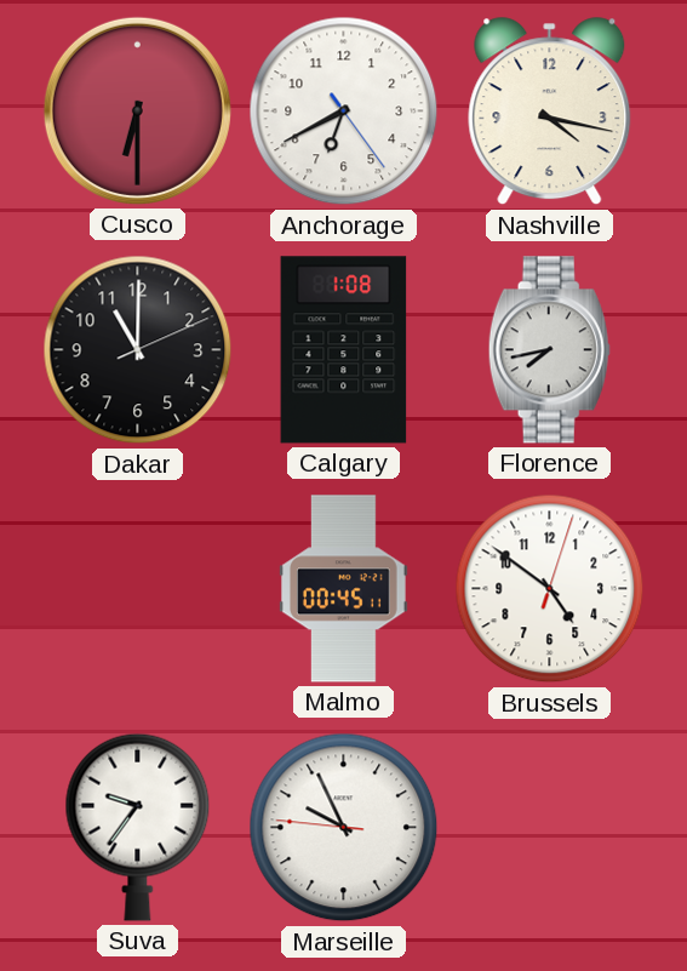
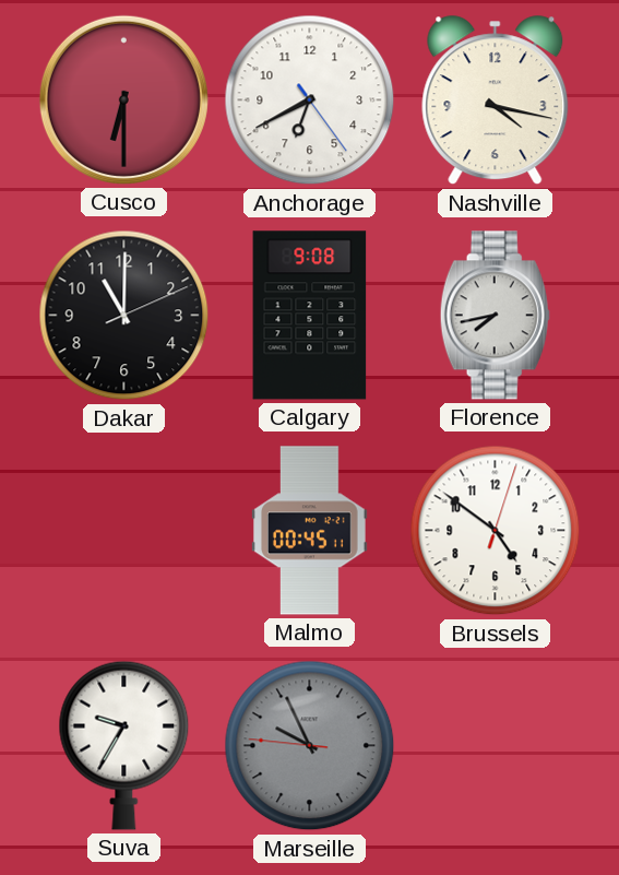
Calgary: 1:08 -> 9:08 (310, 316)
Suva: 9:36 -> 9:35 (124, 745)
Marseille dial: white -> grey (310, 746)
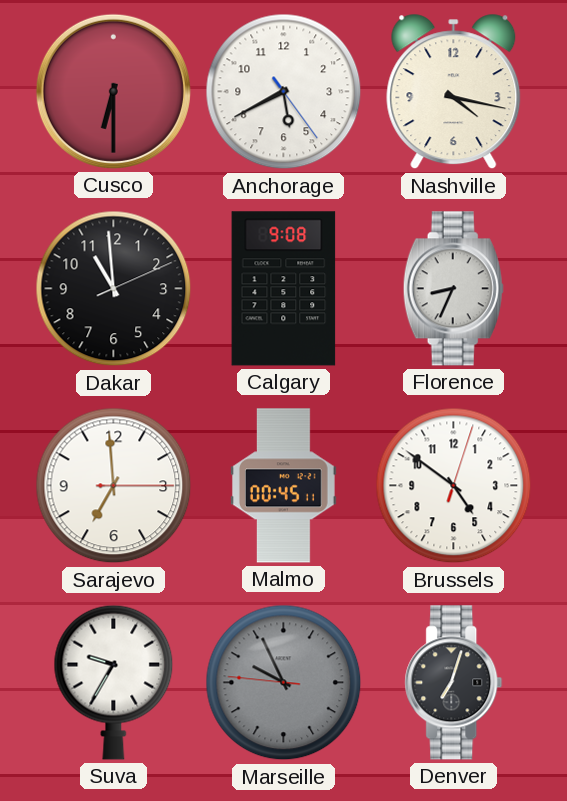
Anchorage: 6:40 -> 5:40 (284, 92)
Dakar: 11:00 -> 10:59 (114, 289)
Florence: 7:43 -> 8:34 (453, 289)
Sarajevo: none -> 6:59 (114, 486)
Denver: none -> 7:03 (454, 683)
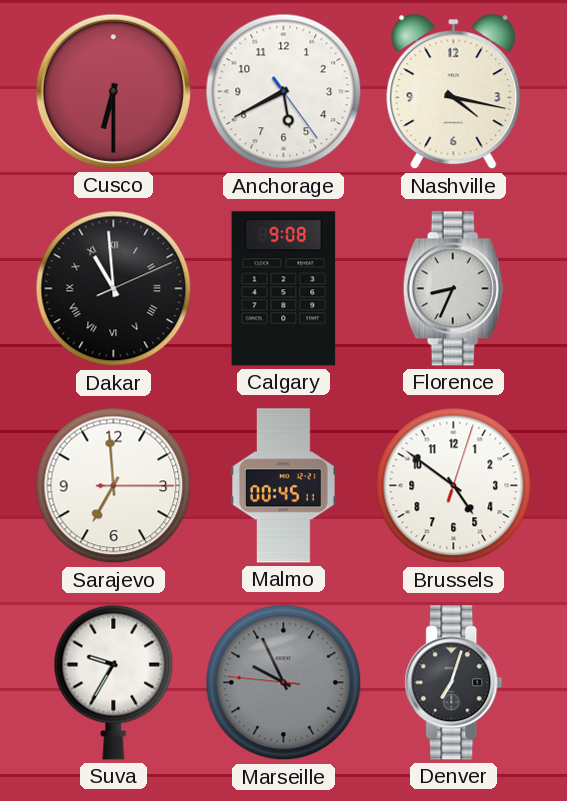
Dakar numerals: Arabic -> Roman (114, 289)
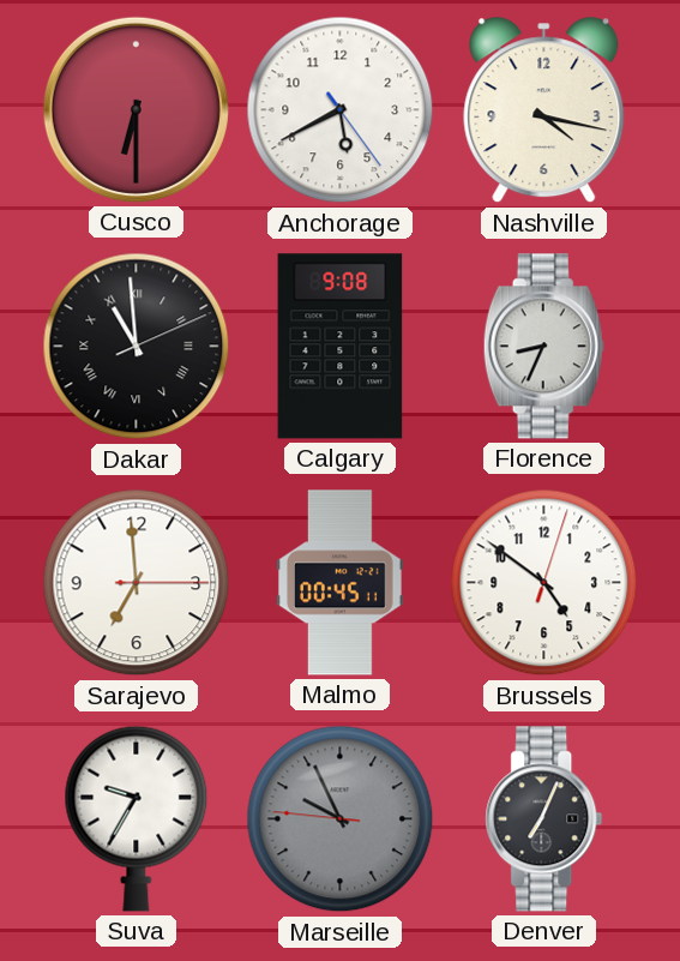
Denver: 7:03 -> 7:04 (544, 819)
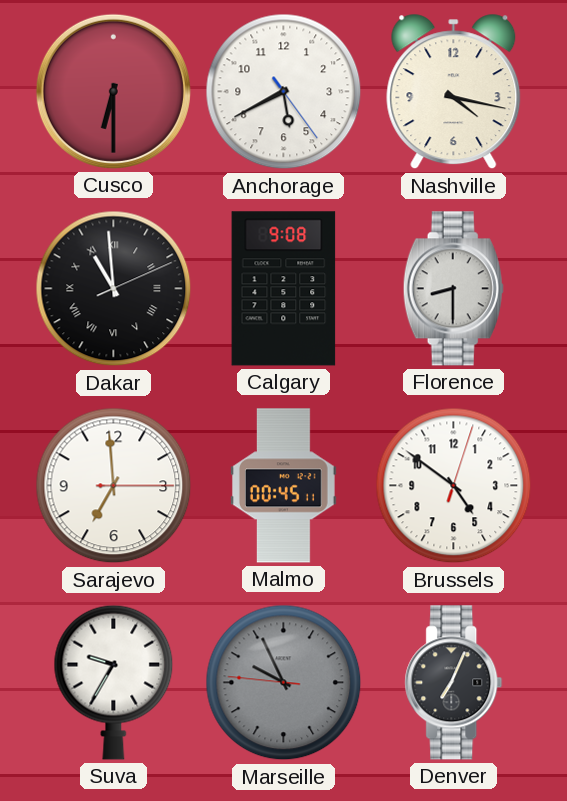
Florence: 8:34 -> 8:30 (453, 289)
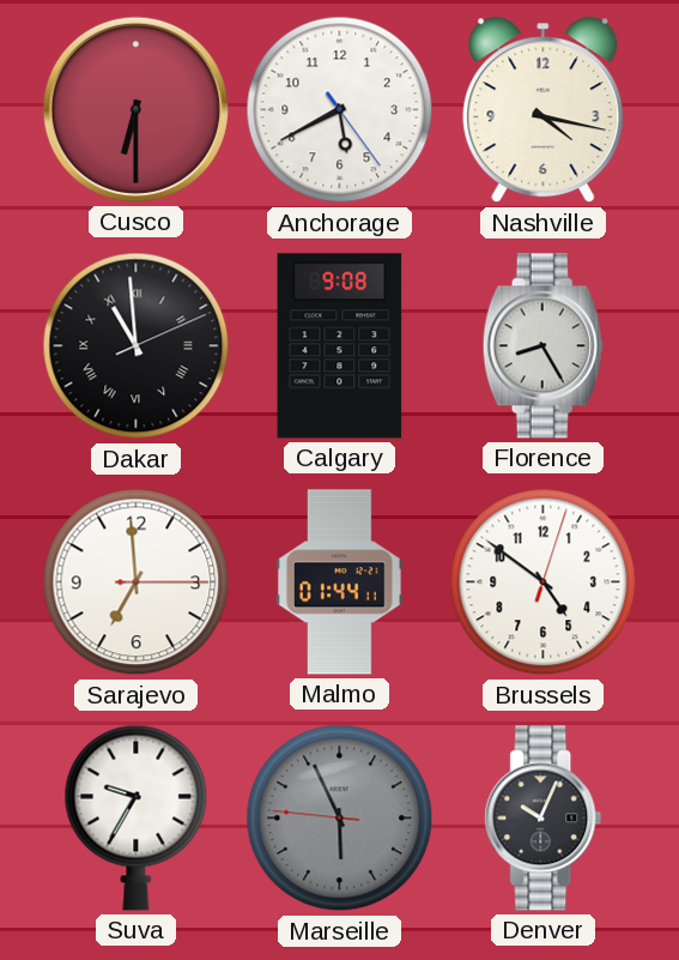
Florence: 8:30 -> 8:25 (542, 346)
Malmo: 00:45 -> 01:44 (340, 582)
Marseille: 9:55 -> 5:55 (340, 819)
Denver: 7:04 -> 10:04 (544, 819)
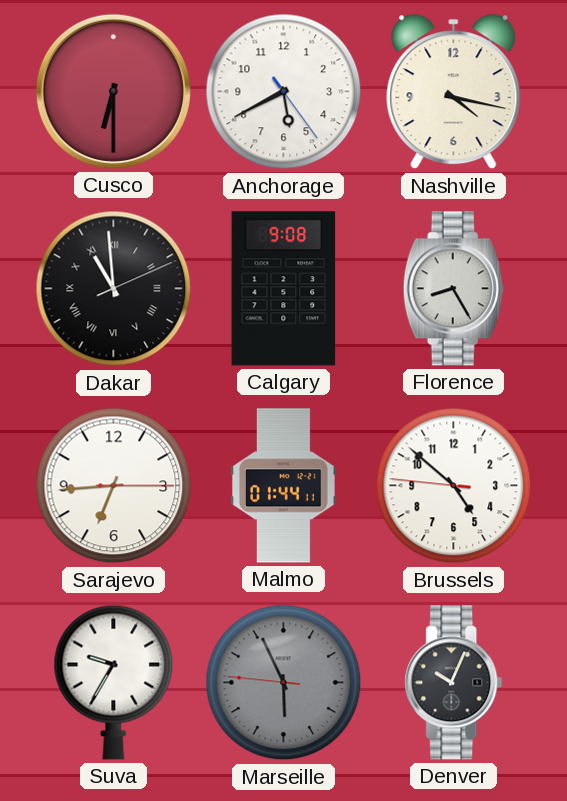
Sarajevo: 6:59 -> 6:44 (114, 486)
Brussels: 4:51:03 -> 4:51:46 (454, 486)
